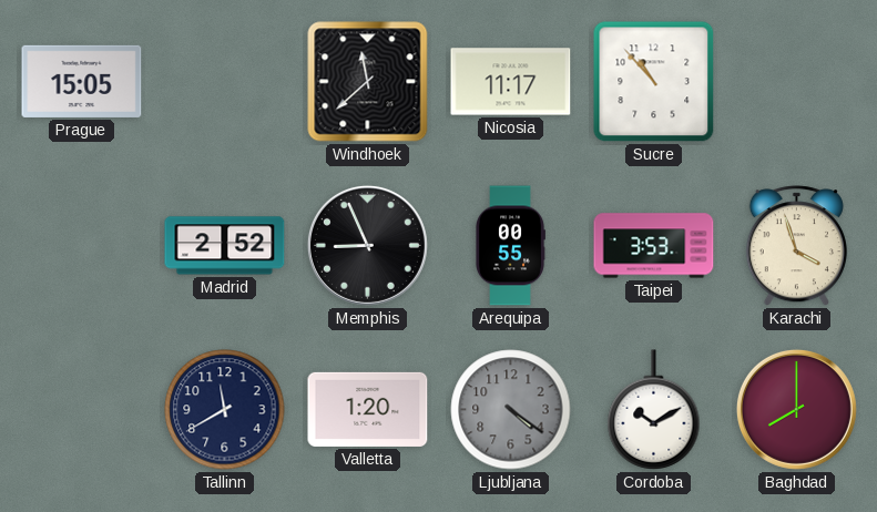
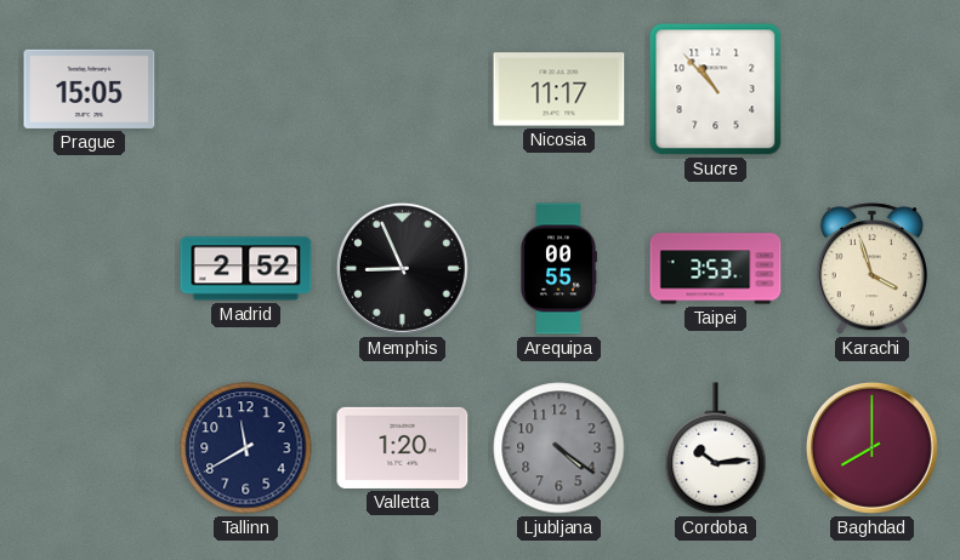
Windhoek: 11:38 -> none (368, 82)
Cordoba: 10:10 -> 10:14 (716, 448)
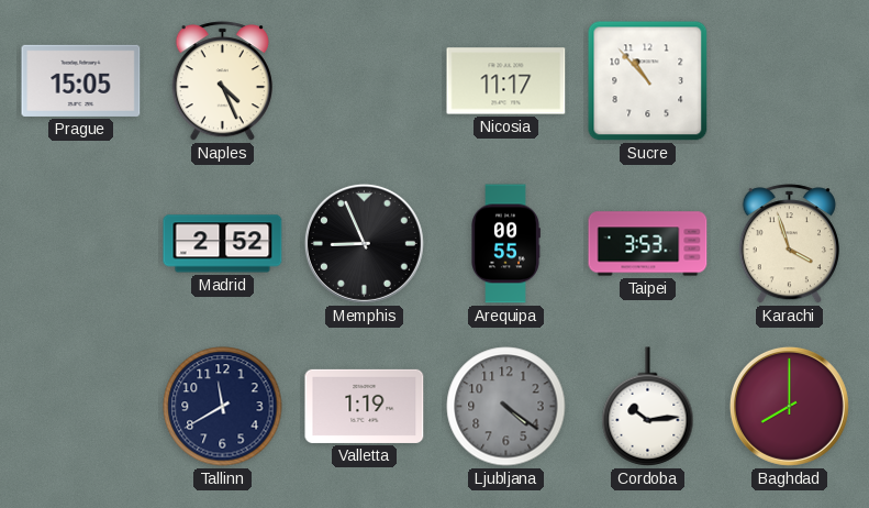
Naples: none -> 4:26 (222, 81)
Valletta: 1:20 -> 1:19 (365, 406)
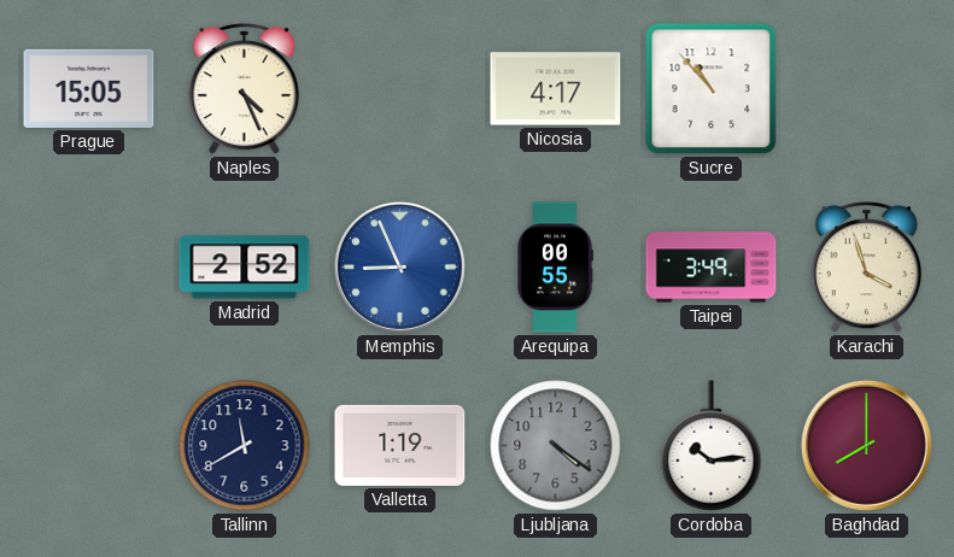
Nicosia: 11:17 -> 4:17 (556, 89)
Memphis dial: black -> blue (399, 266)
Taipei: 3:53 -> 3:49 (712, 268)
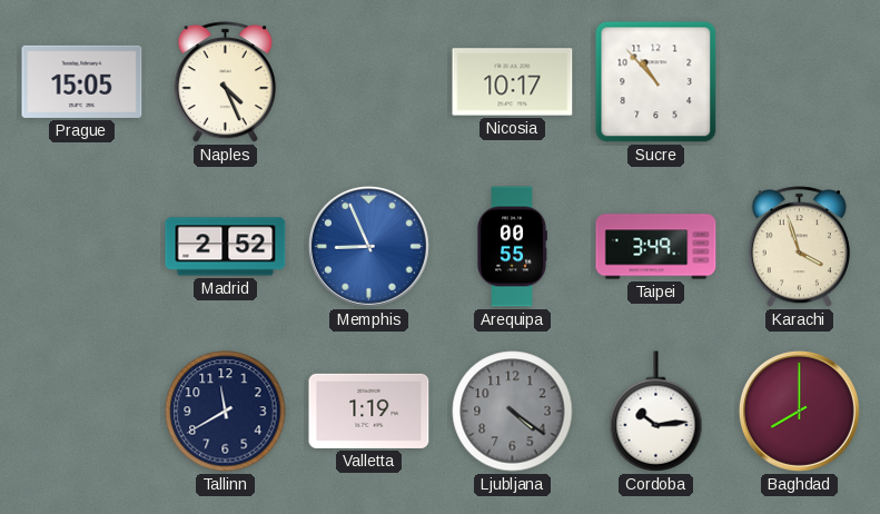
Nicosia: 4:17 -> 10:17 (513, 82)
